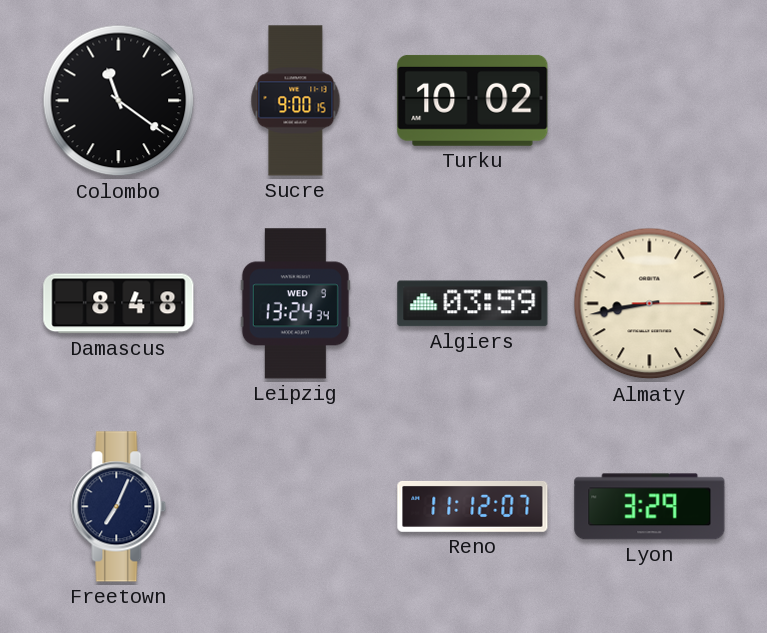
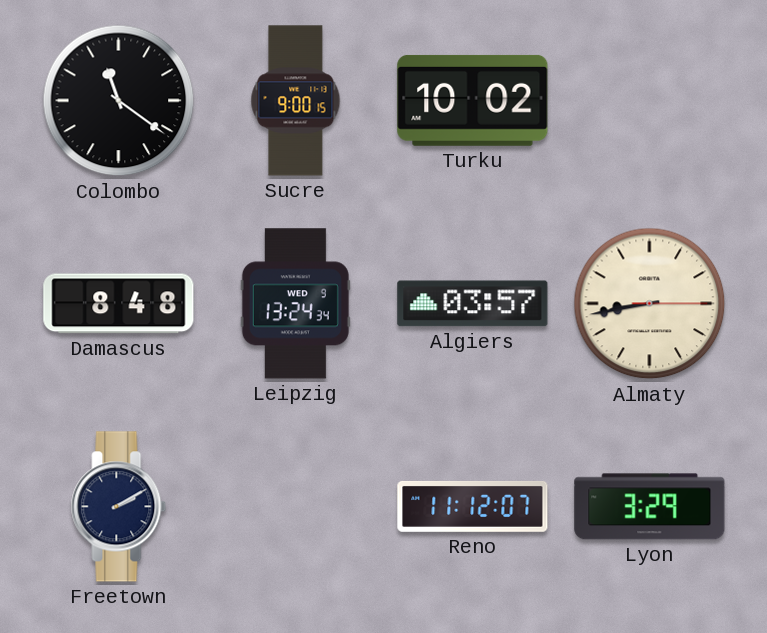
Algiers: 03:59 -> 03:57 (473, 304)
Freetown: 7:04 -> 2:10 (119, 507)
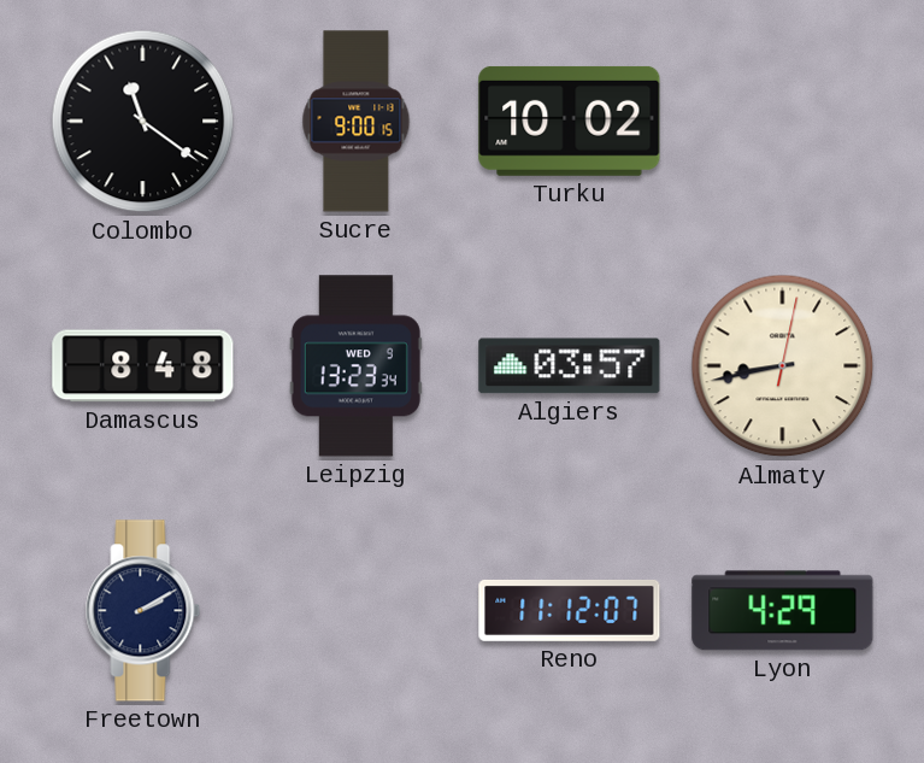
Leipzig: 13:24 -> 13:23 (355, 366)
Almaty: 8:43:15 -> 8:43:02 (783, 366)
Lyon: 3:29 -> 4:29 (783, 611)
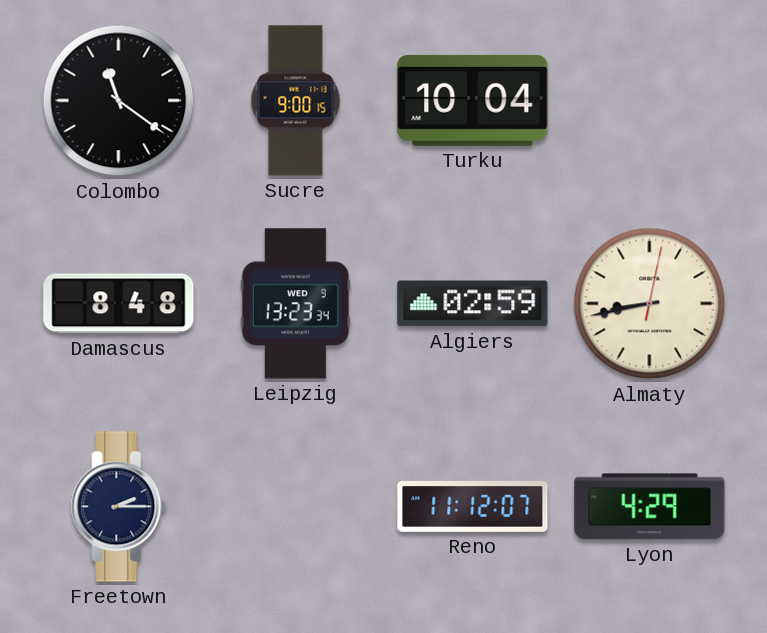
Turku: 10:02 -> 10:04 (473, 100)
Algiers: 03:57 -> 02:59 (473, 304)
Freetown: 2:10 -> 2:15 (119, 507)
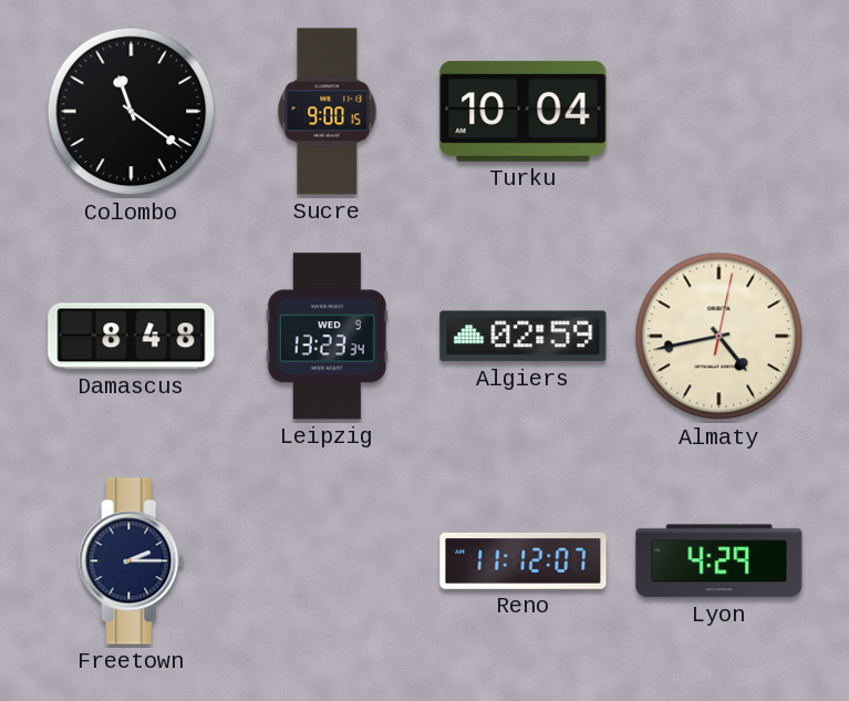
Almaty: 8:43 -> 4:43 (719, 337)
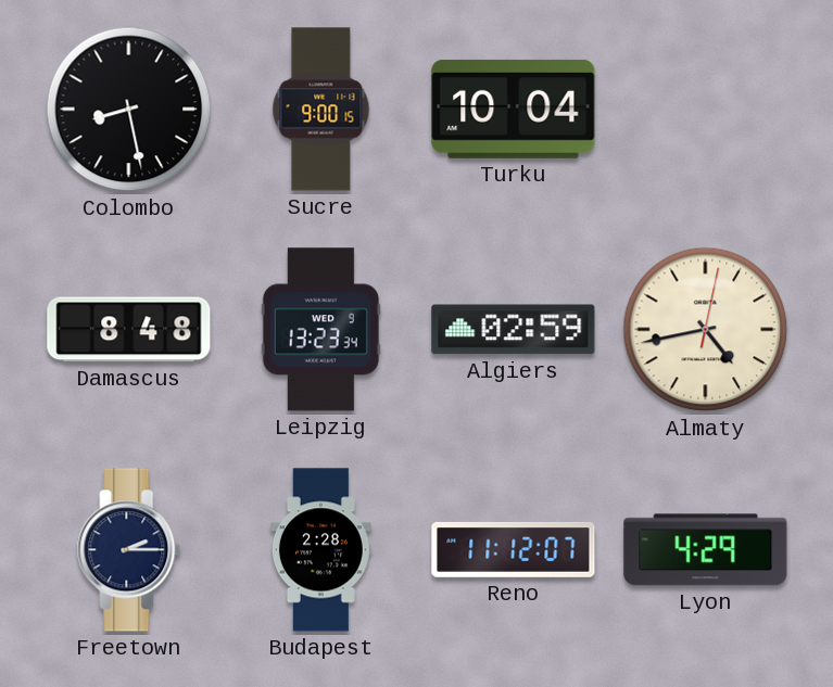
Colombo: 11:21 -> 8:28 (129, 110)
Budapest: none -> 2:28 (320, 550)
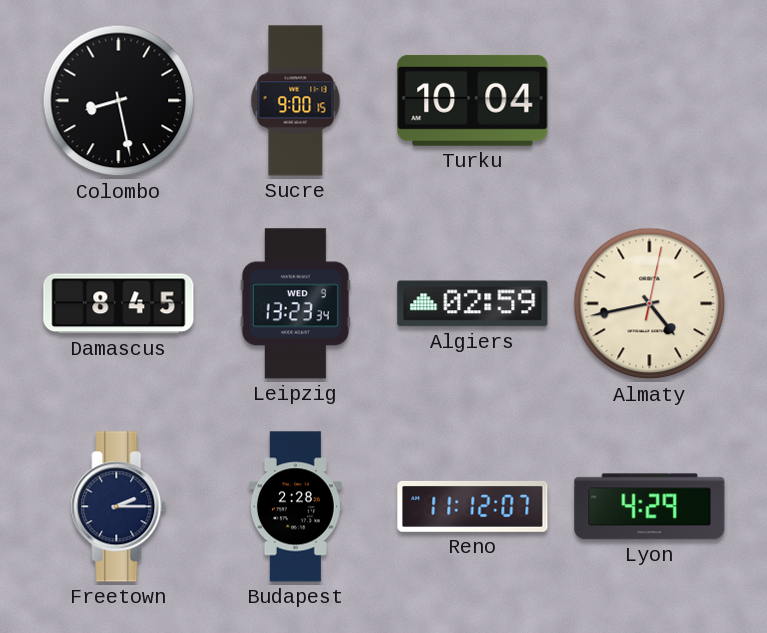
Damascus: 8:48 -> 8:45 (119, 304)
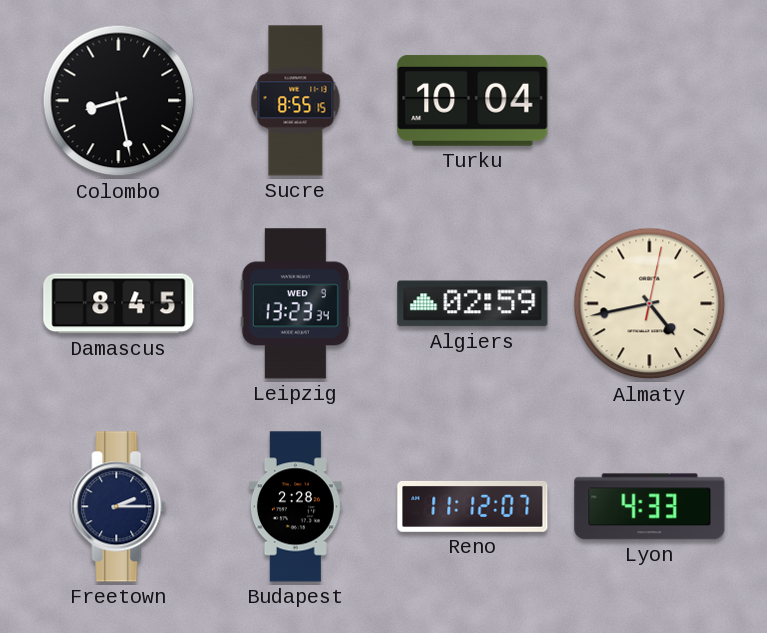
Sucre: 9:00 -> 8:55 (296, 101)
Lyon: 4:29 -> 4:33 (650, 507)
